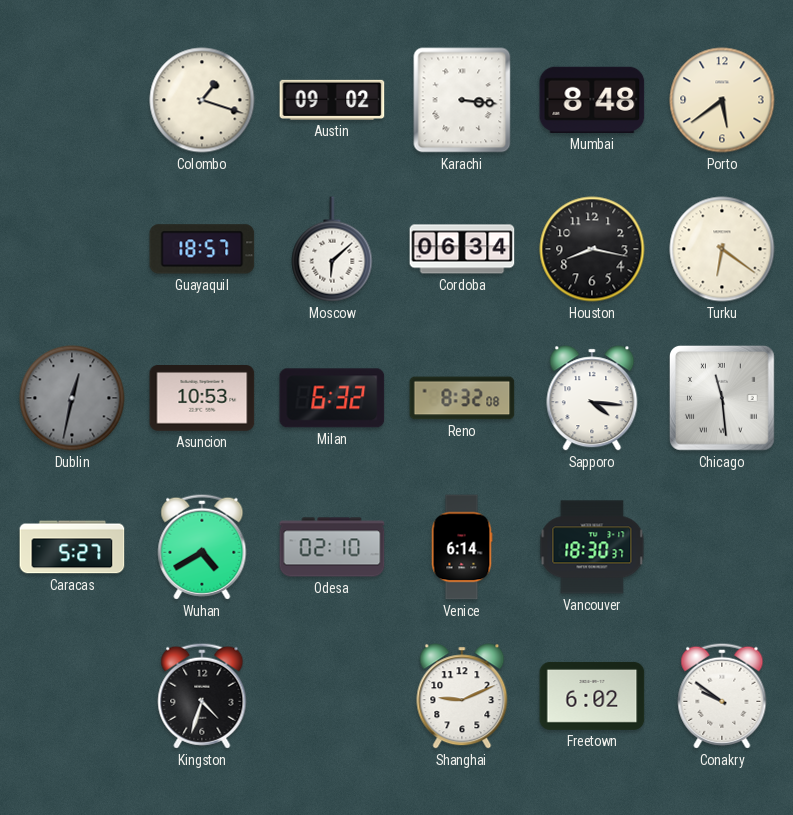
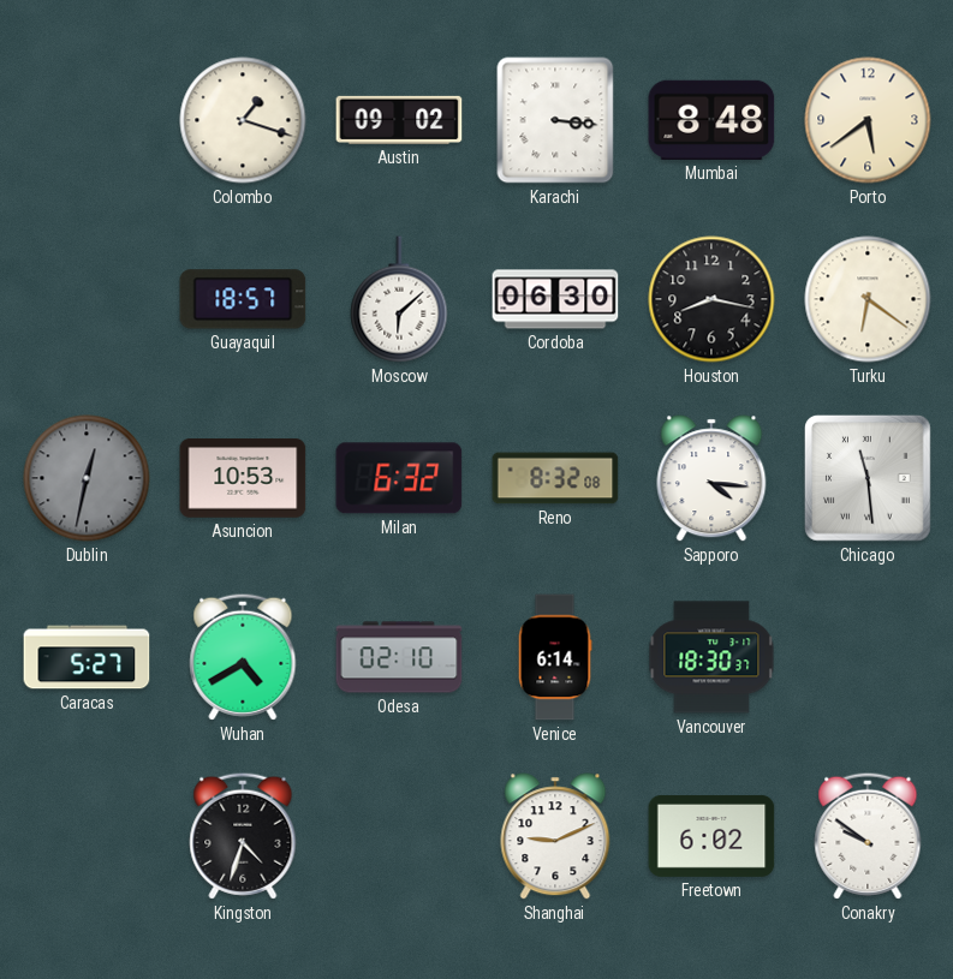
Cordoba: 06:34 -> 06:30 (555, 299)
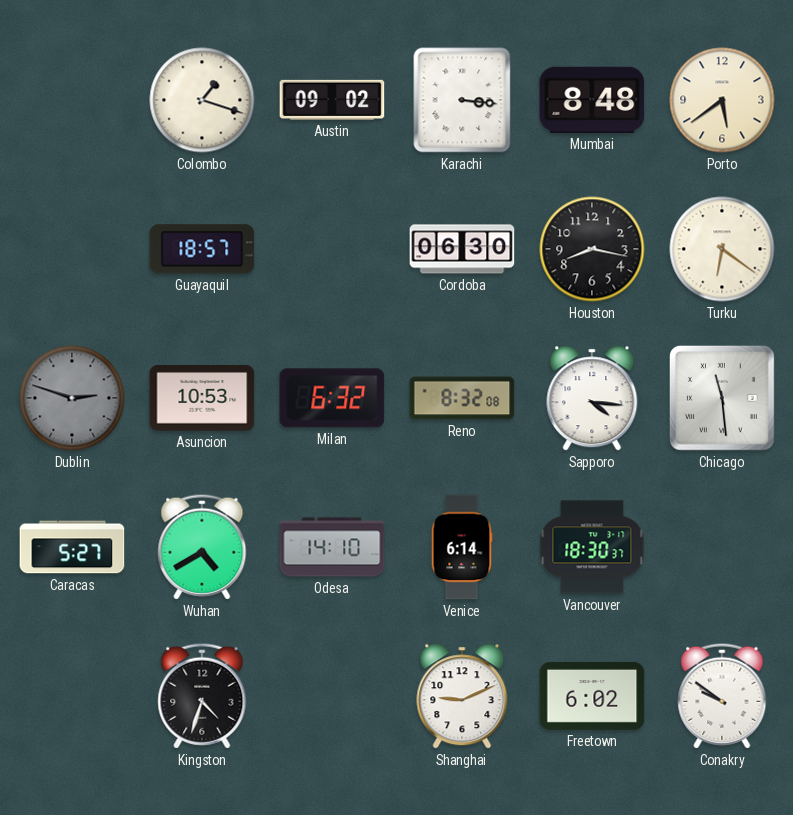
Moscow: 6:08 -> none (399, 299)
Dublin: 12:32 -> 2:48 (72, 398)
Odesa: 02:10 -> 14:10 (332, 547)
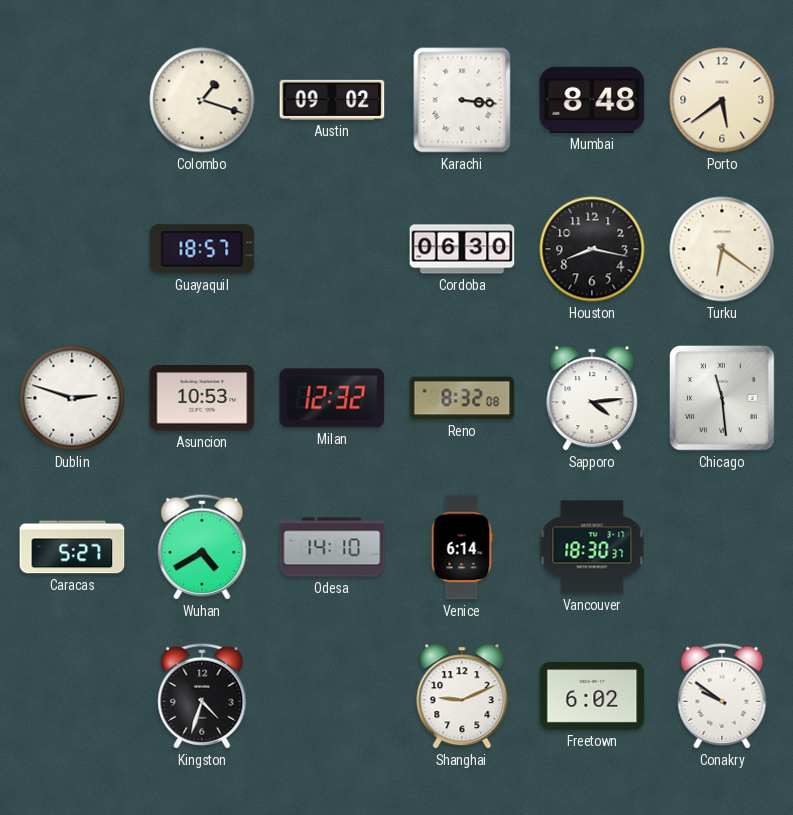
Dublin dial: grey -> white (72, 398)
Milan: 6:32 -> 12:32 (332, 398)
Sapporo: 4:16 -> 4:14 (592, 398)
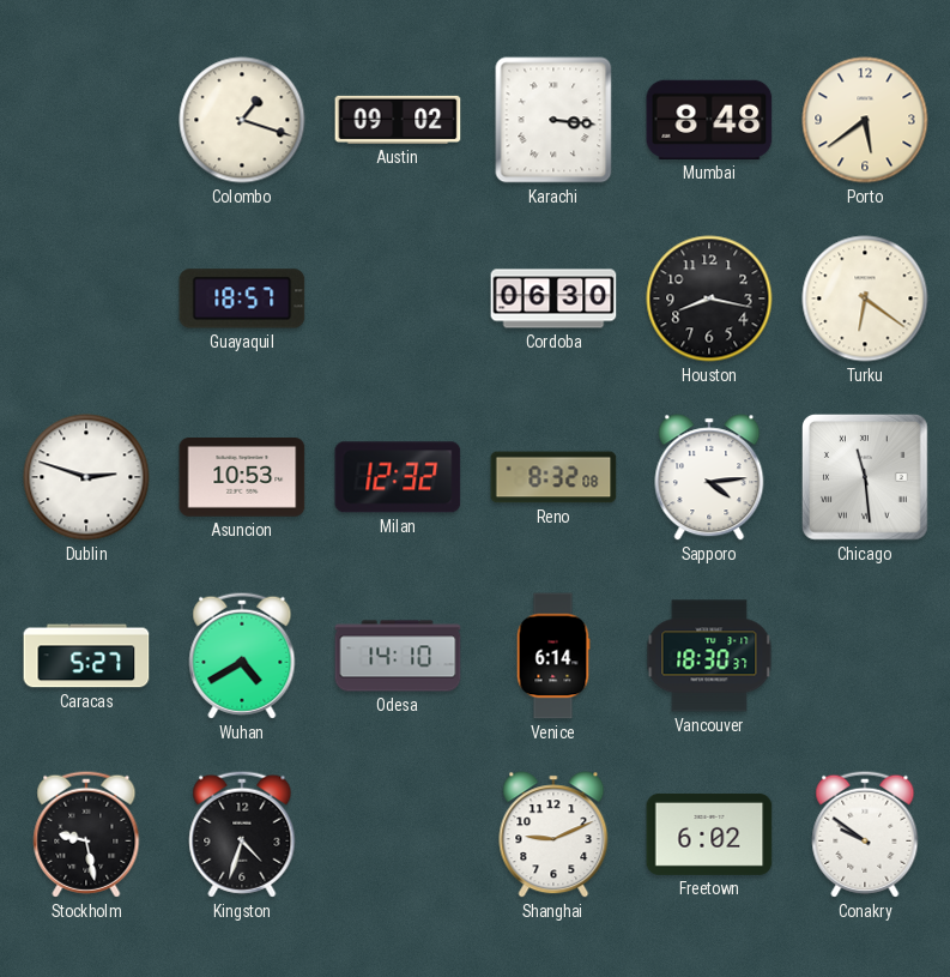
Stockholm: none -> 9:28 (86, 834)
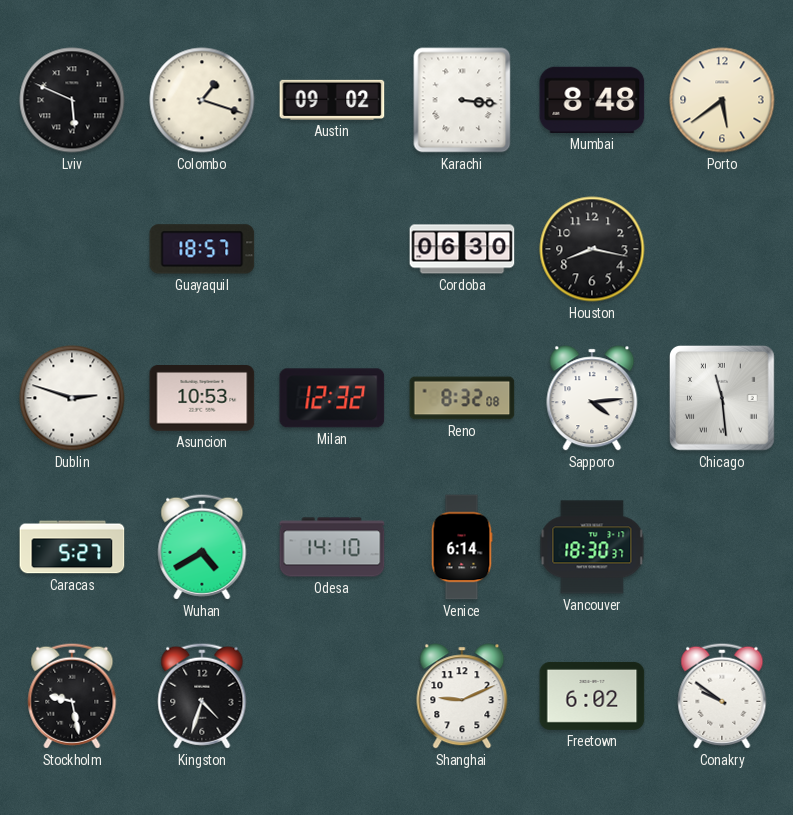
Lviv: none -> 5:49 (72, 100)
Turku: 6:21 -> none (865, 298)
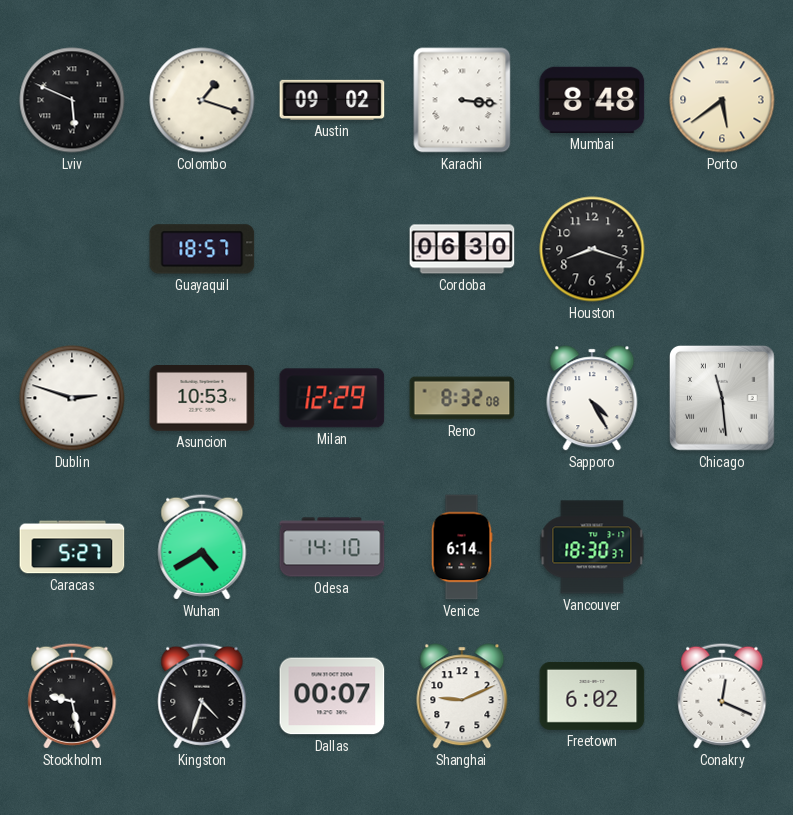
Houston: 8:17 -> 8:18 (592, 249)
Milan: 12:32 -> 12:29 (332, 398)
Sapporo: 4:14 -> 4:25 (592, 398)
Dallas: none -> 00:07 (332, 696)
Conakry: 9:51 -> 12:19 (722, 696)
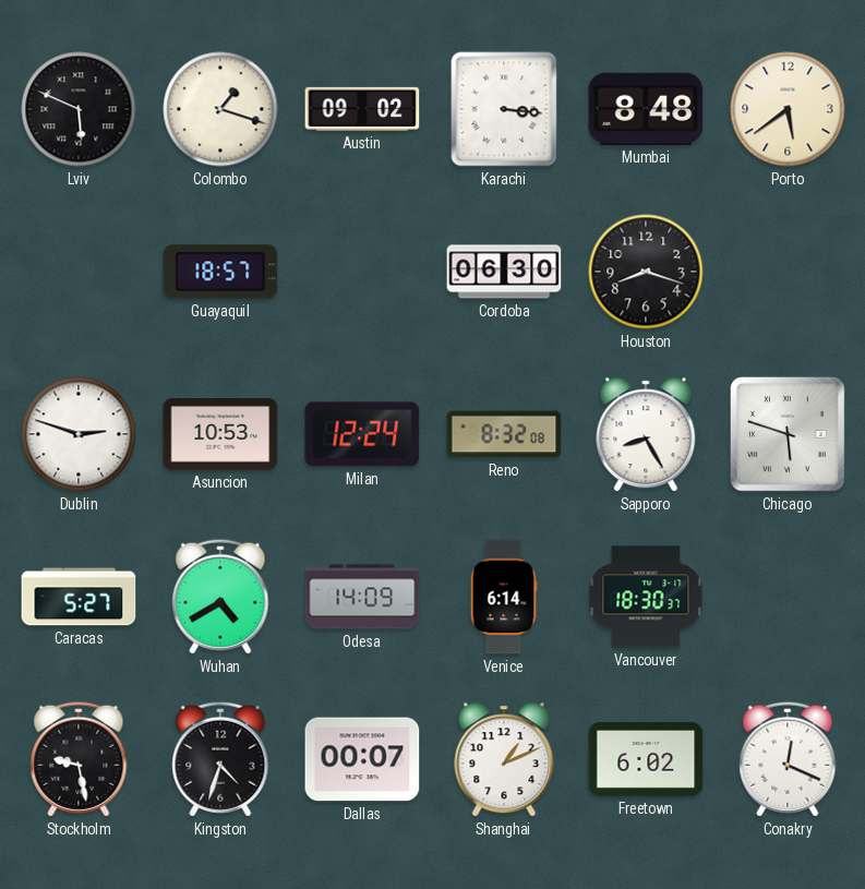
Milan: 12:29 -> 12:24 (362, 434)
Sapporo: 4:25 -> 8:25 (646, 434)
Chicago: 11:29 -> 5:48 (789, 435)
Odesa: 14:10 -> 14:09 (362, 597)
Shanghai: 9:11 -> 1:11 (504, 759)
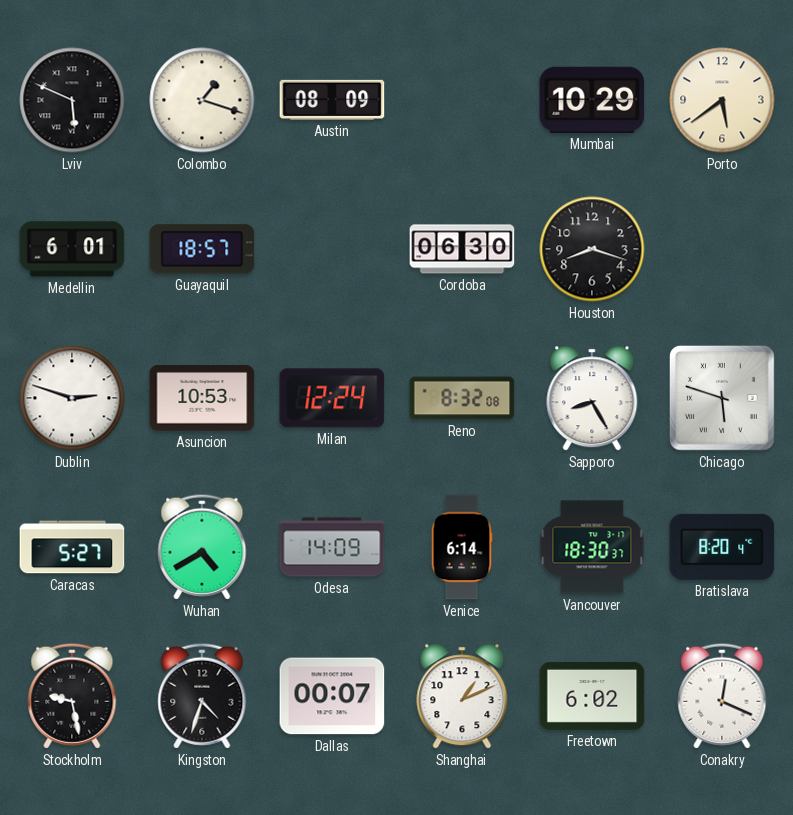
Austin: 09:02 -> 08:09 (332, 100)
Karachi: 3:16 -> none (504, 109)
Mumbai: 8:48 -> 10:29 (592, 100)
Medellin: none -> 6:01 (72, 249)
Bratislava: none -> 8:20 (722, 547)
